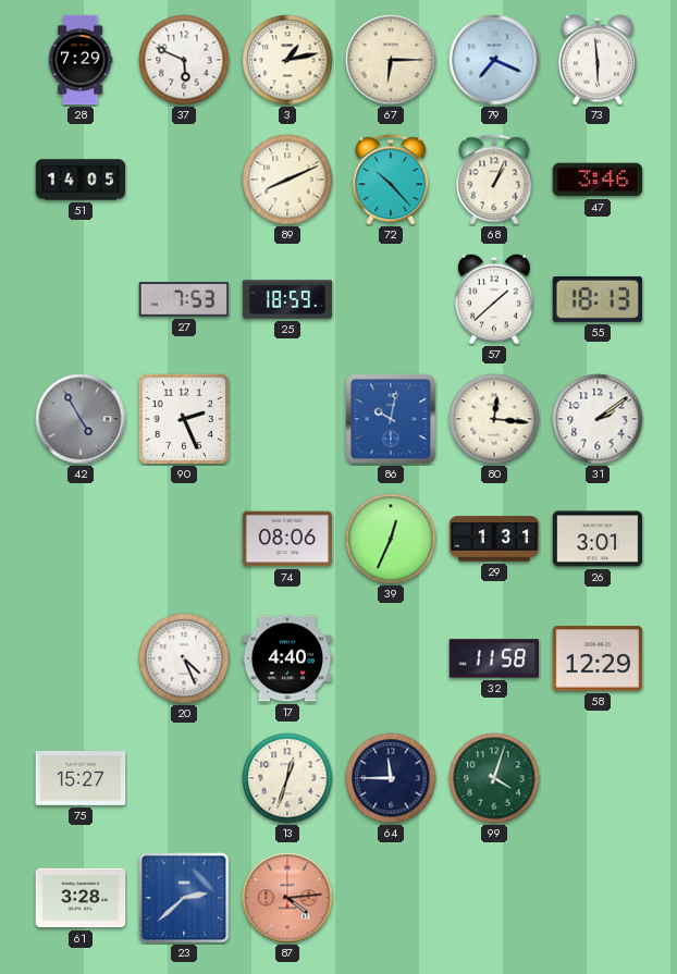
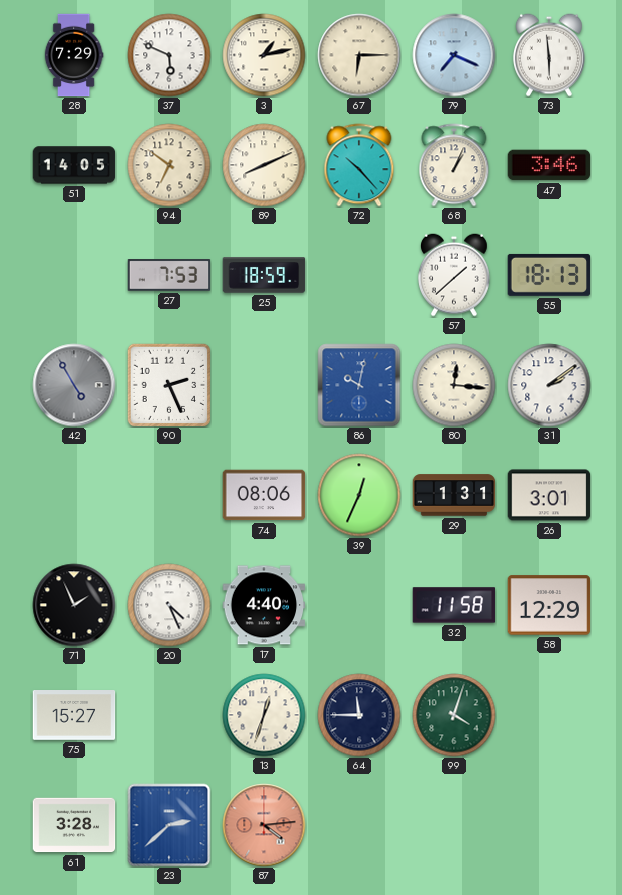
94: none -> 6:51 (169, 165)
71: none -> 1:56 (74, 605)
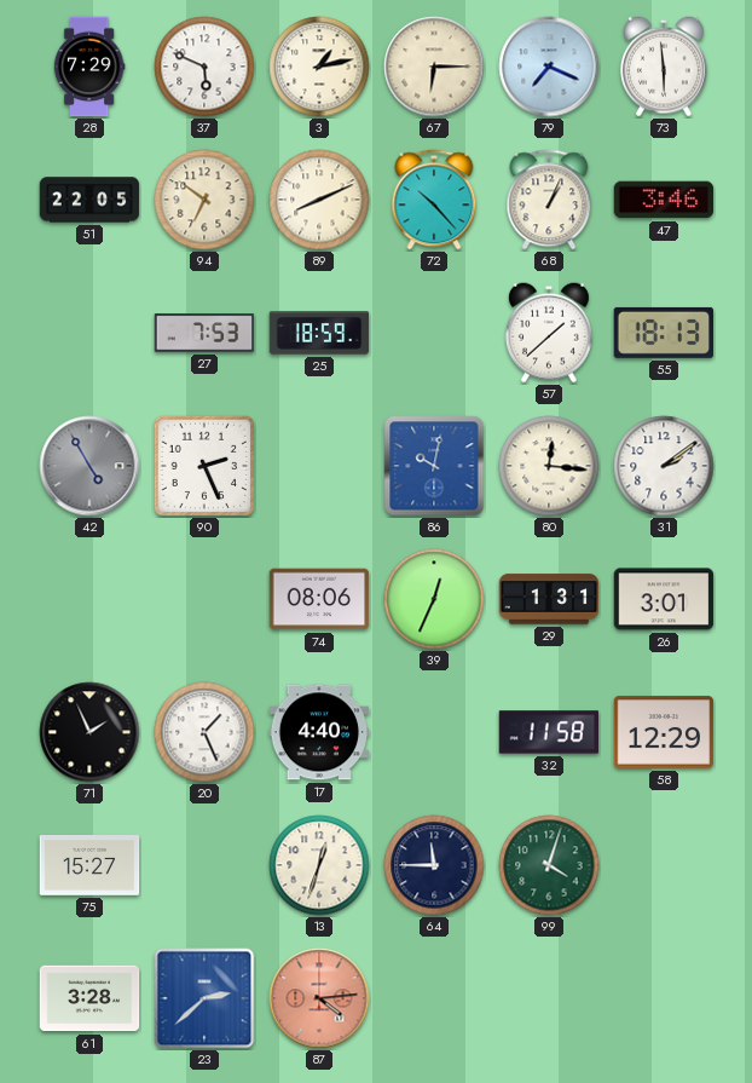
51: 14:05 -> 22:05 (89, 200)
20: 4:26 -> 1:26 (204, 732)
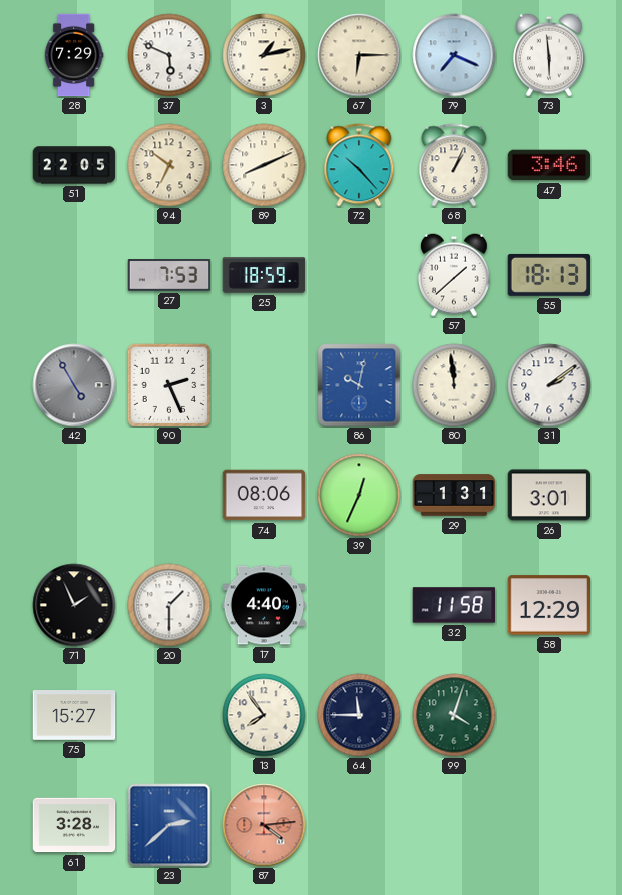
80: 12:16 -> 11:59 (454, 385)
20: 1:26 -> 1:30 (169, 605)
13: 12:33 -> 7:54 (264, 715)
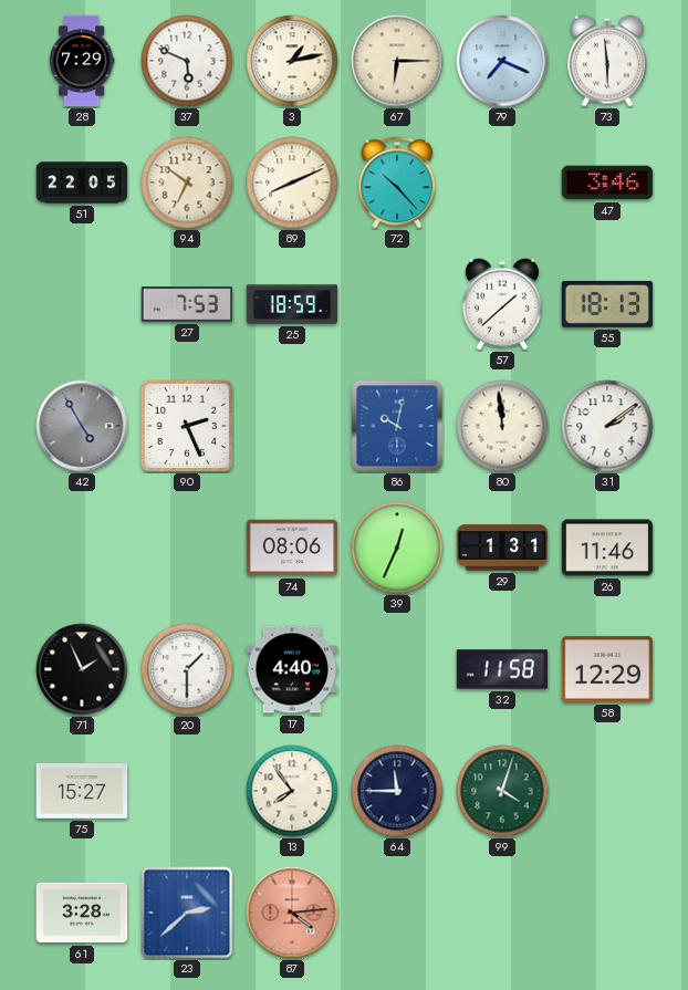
68: 1:04 -> none (454, 165)
26: 3:01 -> 11:46 (607, 548)
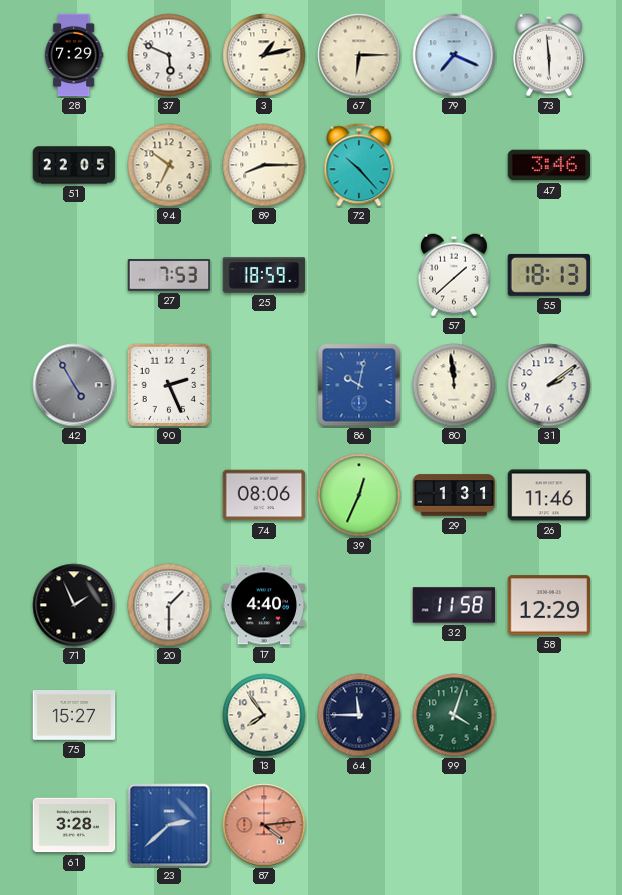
89: 8:11 -> 8:15 (264, 165)
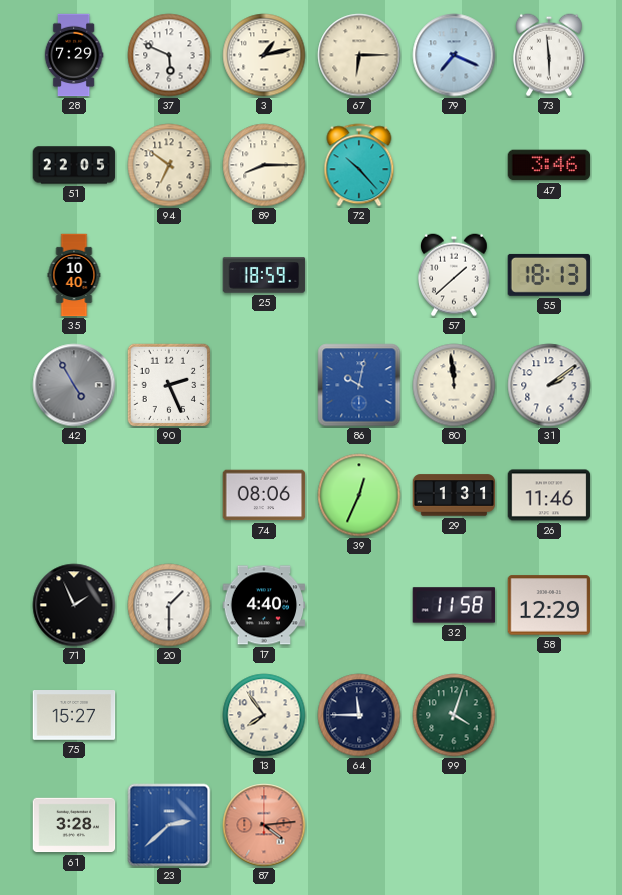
35: none -> 10:40 (74, 275)
27: 7:53 -> none (169, 275)
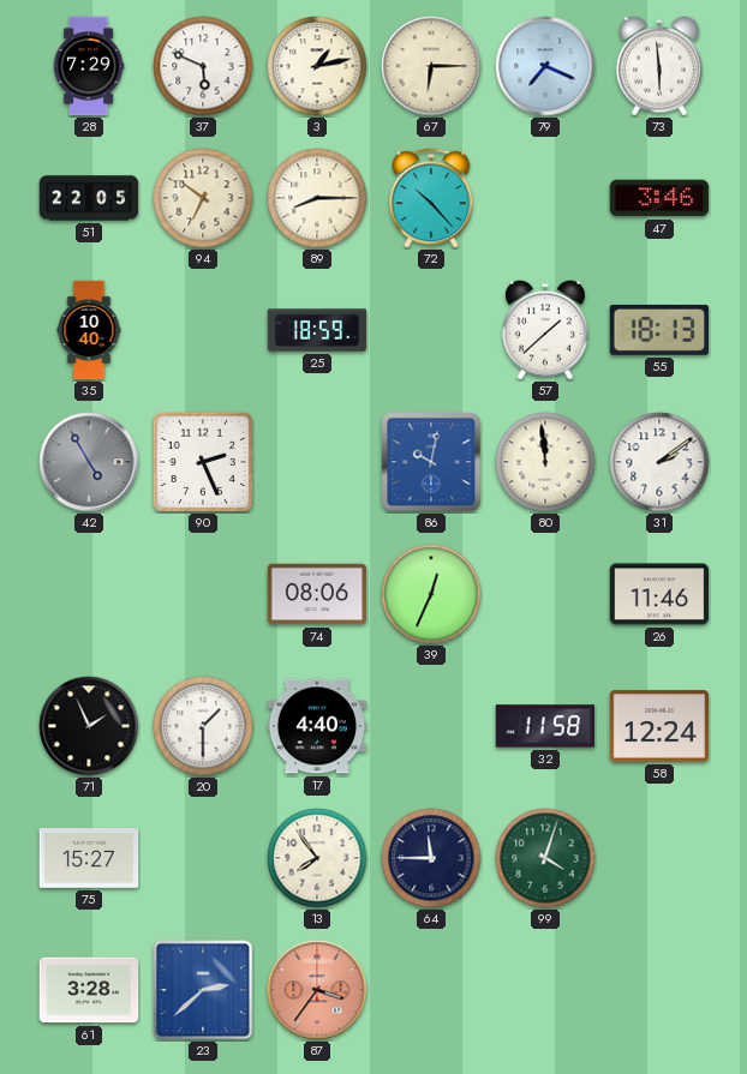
29: 1:31 -> none (454, 495)
58: 12:29 -> 12:24 (659, 726)
87: 4:14 -> 3:36 (317, 990)
